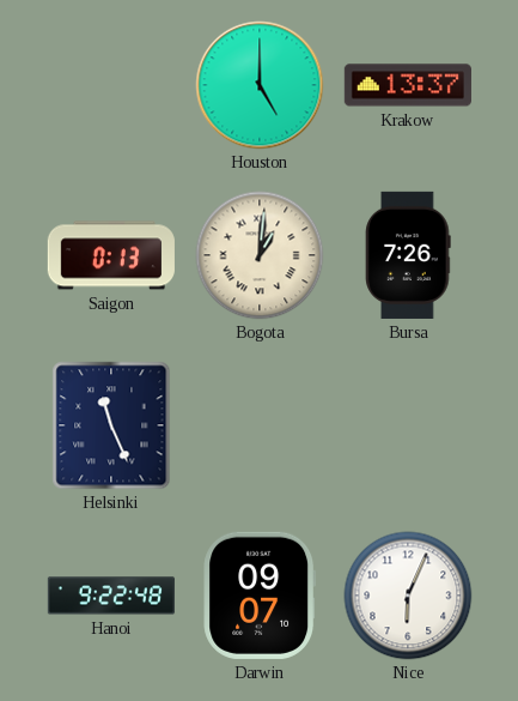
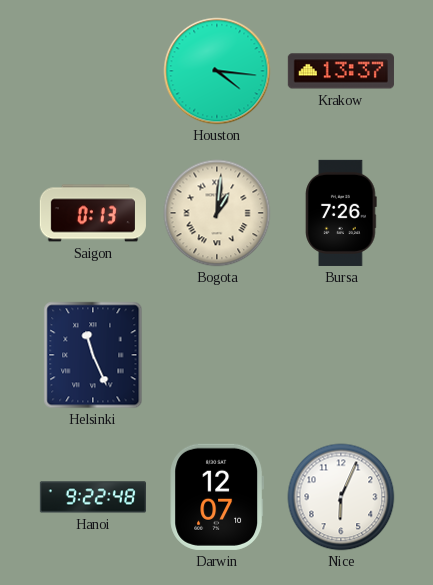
Houston: 5:00 -> 4:16 (217, 71)
Darwin: 09:07 -> 12:07 (216, 497)
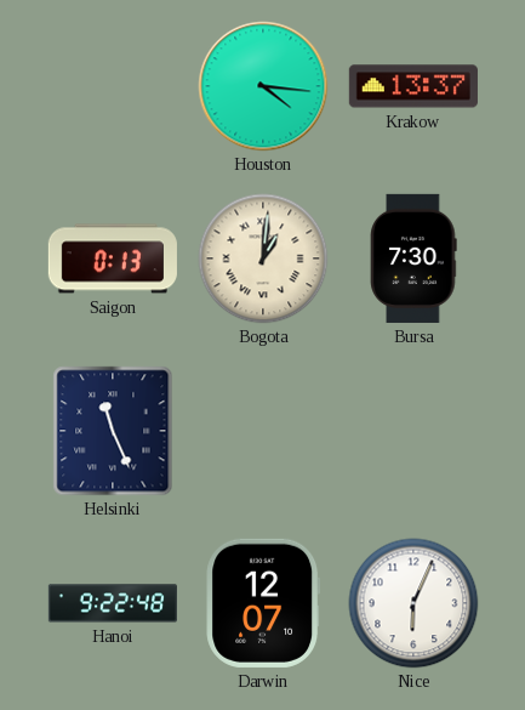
Bursa: 7:26 -> 7:30 (413, 259)
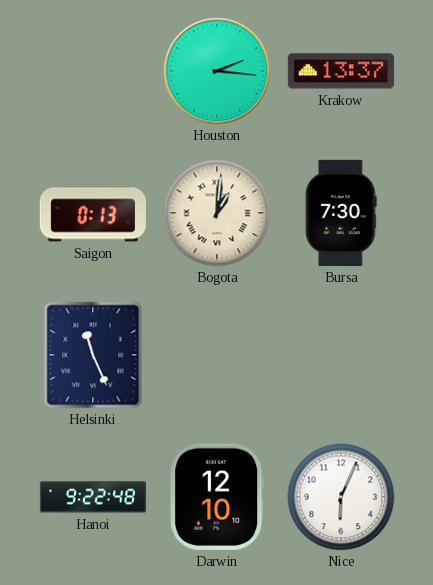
Houston: 4:16 -> 2:16 (217, 71)
Darwin: 12:07 -> 12:10 (216, 497)
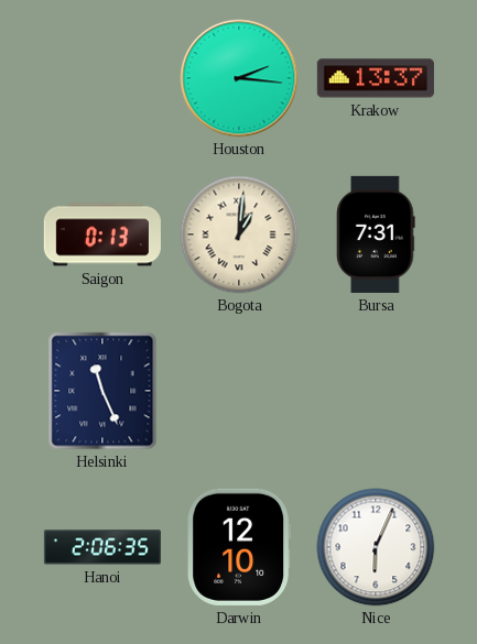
Bursa: 7:30 -> 7:31 (376, 234)
Hanoi: 9:22 -> 2:06 (102, 547)
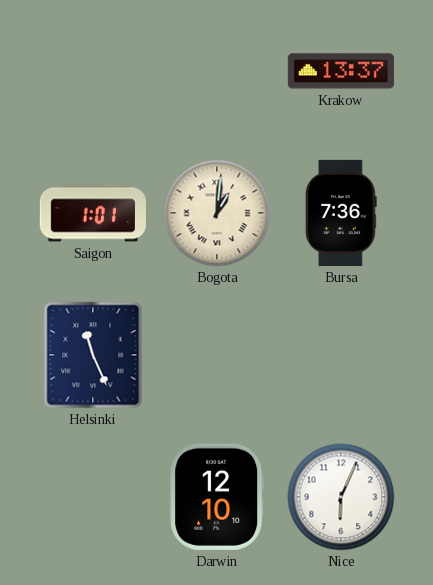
Houston: 2:16 -> none (239, 78)
Saigon: 0:13 -> 1:01 (93, 213)
Bursa: 7:31 -> 7:36 (341, 213)
Hanoi: 2:06 -> none (102, 547)
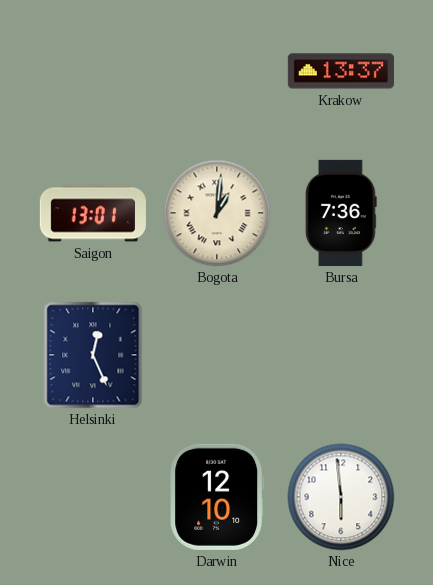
Saigon: 1:01 -> 13:01 (93, 213)
Helsinki: 11:26 -> 12:26 (93, 355)
Nice: 6:04 -> 5:59 (341, 497)
